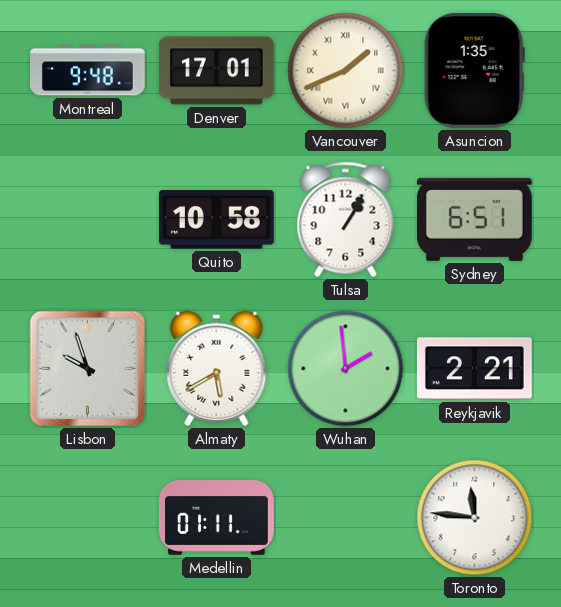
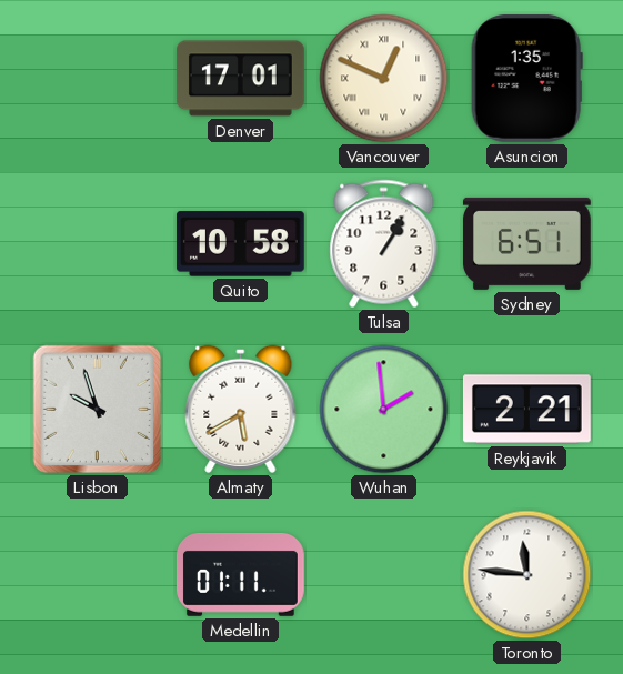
Montreal: 9:48 -> none (88, 71)
Vancouver: 1:41 -> 12:49 (384, 79)
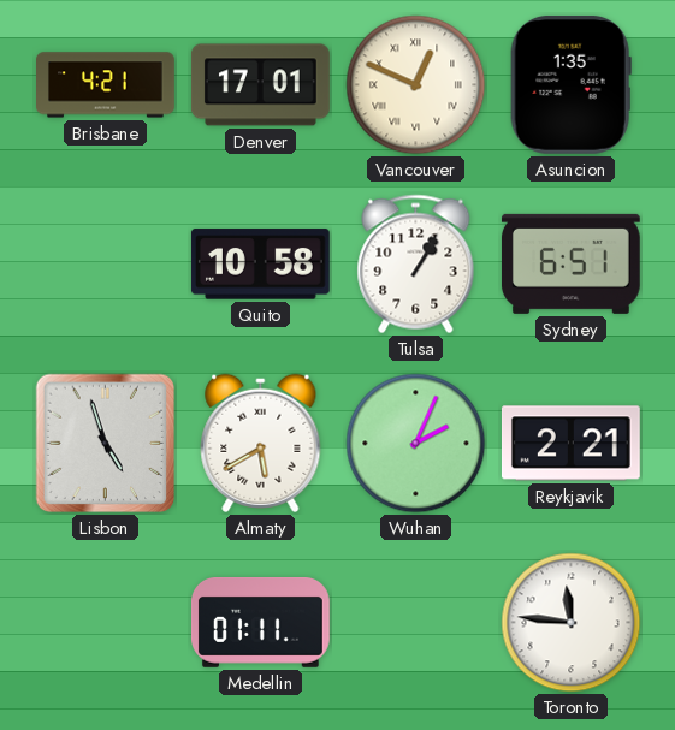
Brisbane: none -> 4:21 (106, 85)
Lisbon: 9:57 -> 4:57 (106, 444)
Wuhan: 1:59 -> 2:04 (416, 444)
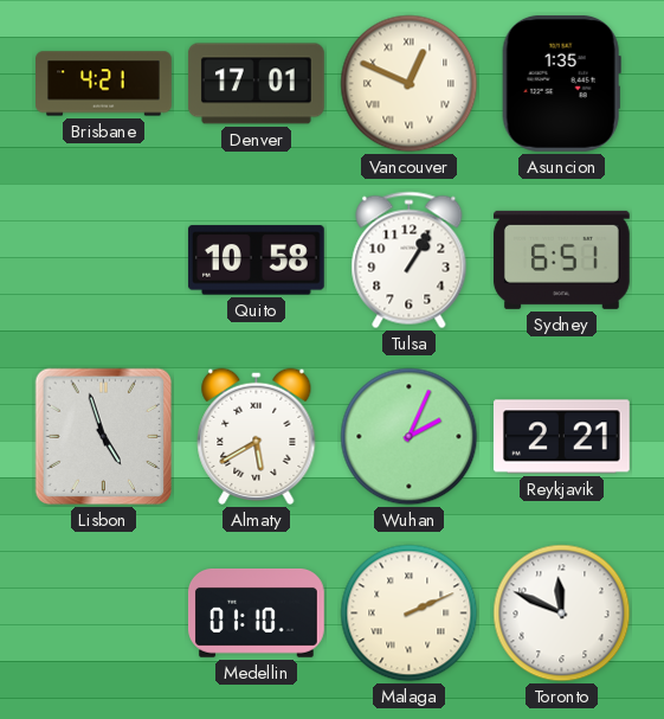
Medellin: 01:11 -> 01:10 (257, 612)
Malaga: none -> 2:11 (410, 614)
Toronto: 11:46 -> 11:49 (562, 614)
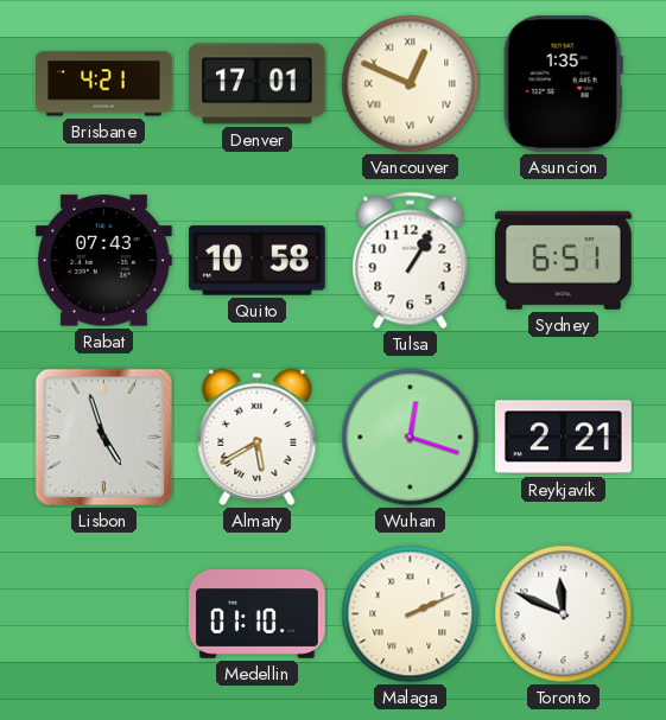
Rabat: none -> 07:43 (103, 261)
Wuhan: 2:04 -> 12:18 (411, 438)
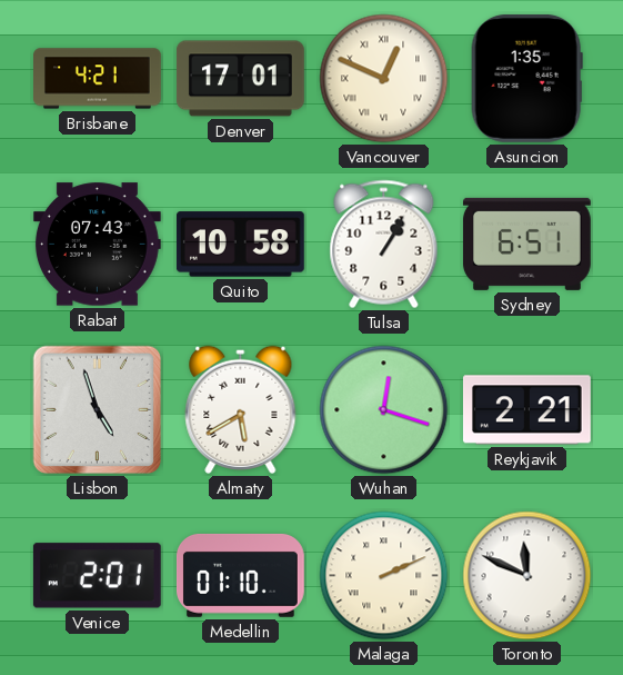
Venice: none -> 2:01 (97, 576)
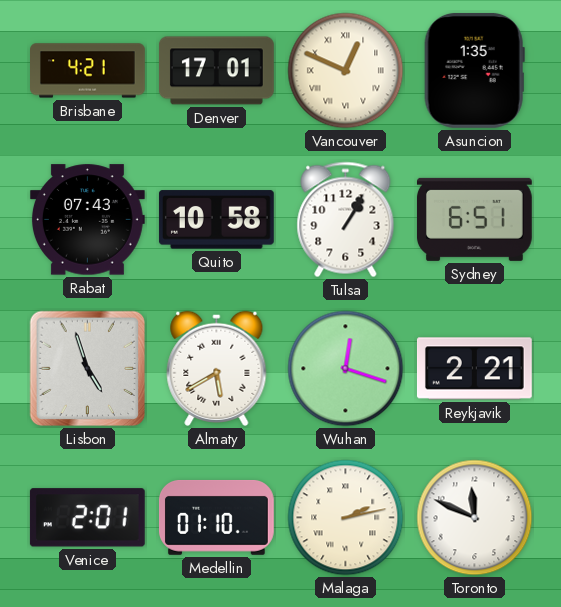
Malaga: 2:11 -> 2:13 (346, 518)
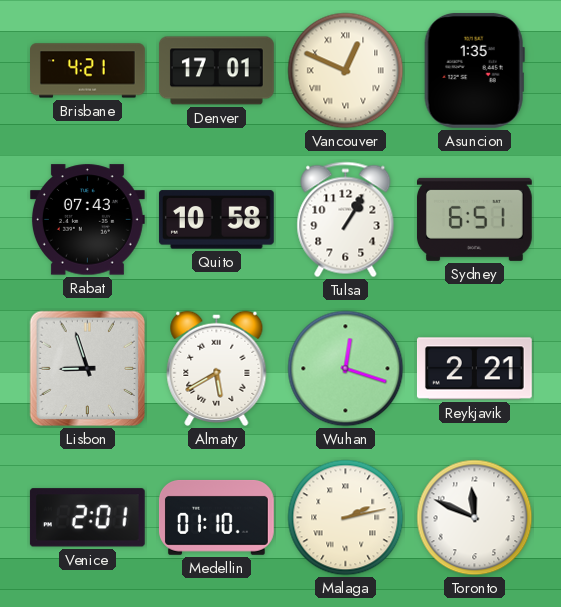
Lisbon: 4:57 -> 8:57 (88, 369)
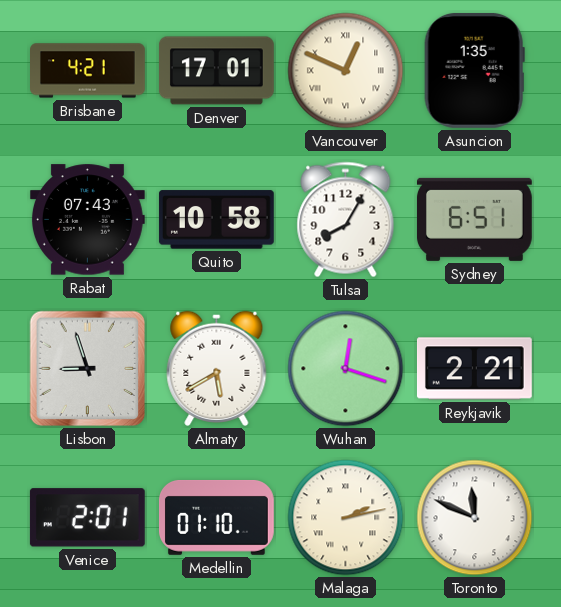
Tulsa: 1:05 -> 8:05 (346, 220)
